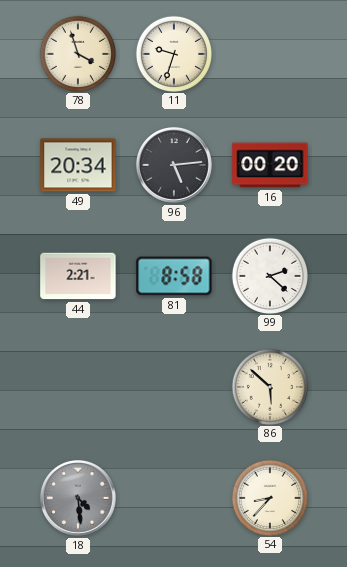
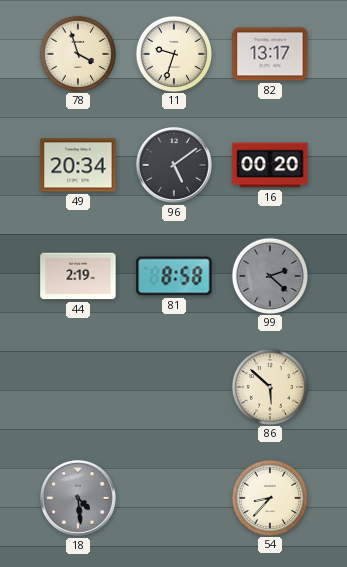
82: none -> 13:17 (270, 54)
96: 5:14 -> 5:09 (174, 165)
44: 2:21 -> 2:19 (78, 276)
99 dial: white -> grey (269, 275)
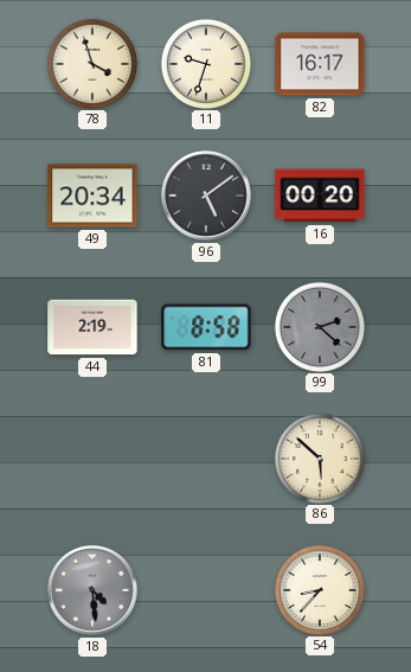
82: 13:17 -> 16:17 (320, 64)
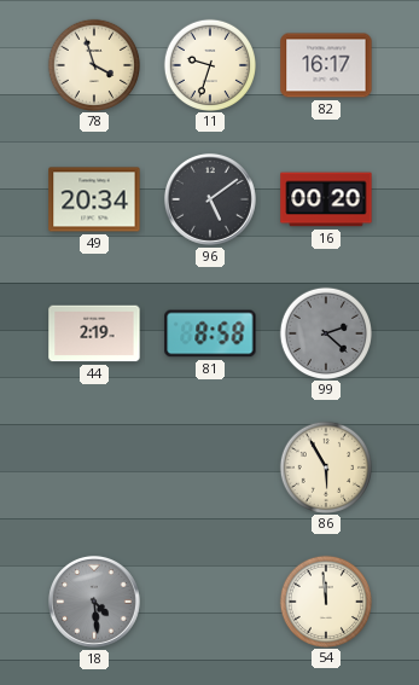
86: 5:52 -> 5:55 (325, 466)
54: 8:37 -> 11:59 (325, 600)
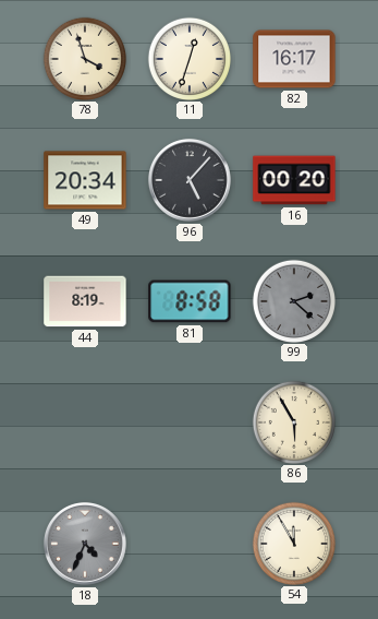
11: 9:33 -> 12:33 (188, 58)
96: 5:09 -> 5:07 (190, 180)
44: 2:19 -> 8:19 (85, 301)
18: 4:29 -> 4:34 (85, 544)
54: 11:59 -> 11:55 (293, 543)
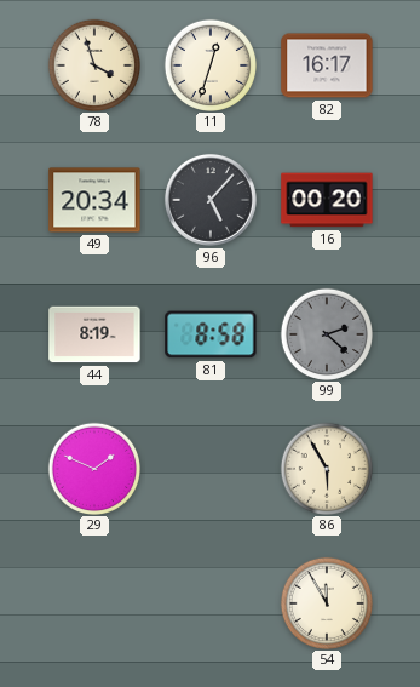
29: none -> 1:49 (93, 468)
18: 4:34 -> none (85, 544)
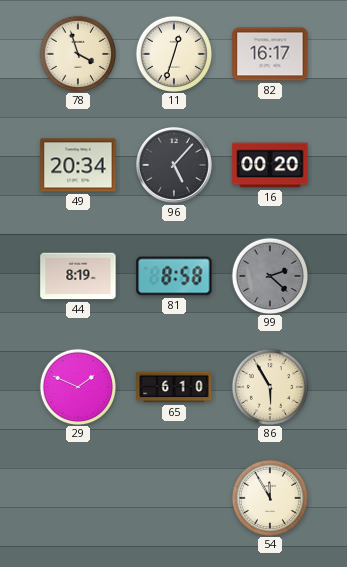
65: none -> 6:10 (174, 387)
